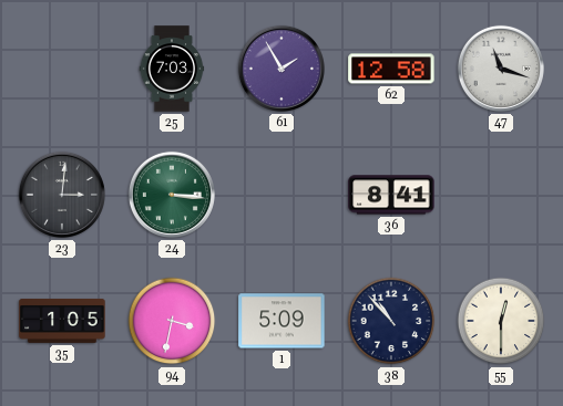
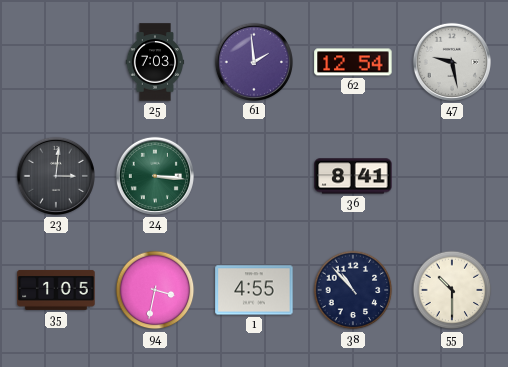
61: 1:55 -> 1:59 (254, 62)
62: 12:58 -> 12:54 (353, 62)
47: 11:18 -> 9:28 (452, 62)
1: 5:09 -> 4:55 (254, 290)
55: 12:30 -> 10:30 (452, 290)
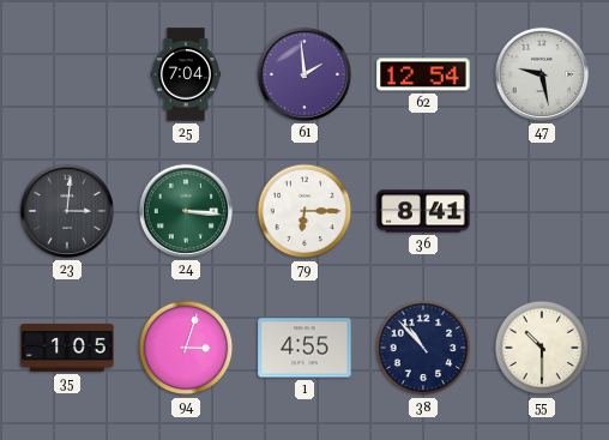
25: 7:03 -> 7:04 (186, 74)
79: none -> 6:15 (304, 211)
94: 3:32 -> 3:03 (186, 348)
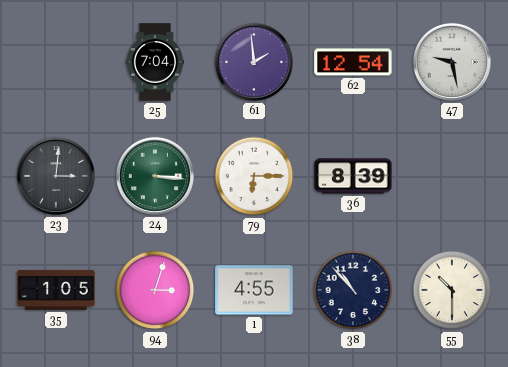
36: 8:41 -> 8:39 (353, 176)
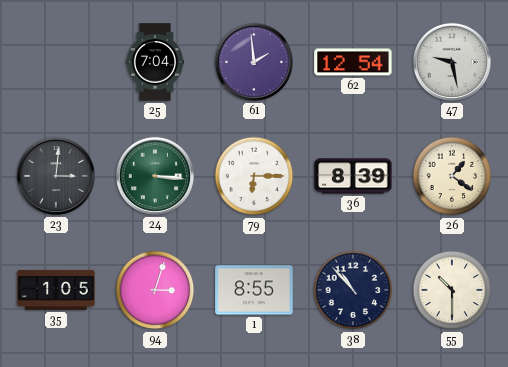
26: none -> 1:21 (452, 176)
1: 4:55 -> 8:55 (254, 290)
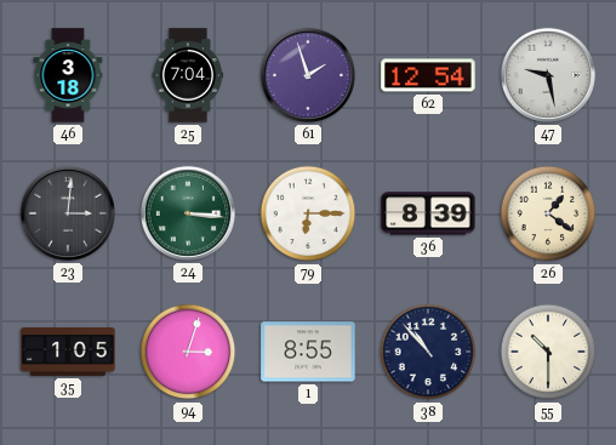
46: none -> 3:18 (68, 75)
61: 1:59 -> 1:57 (308, 75)
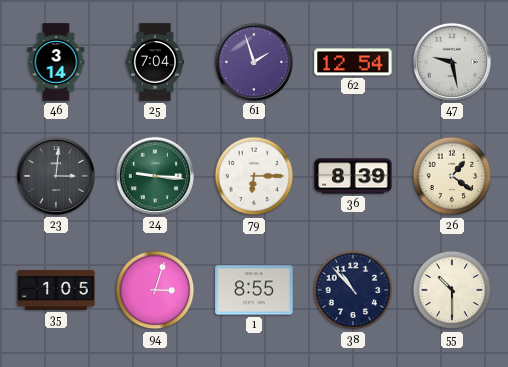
46: 3:18 -> 3:14 (56, 62)
24: 3:16 -> 9:16 (155, 176)
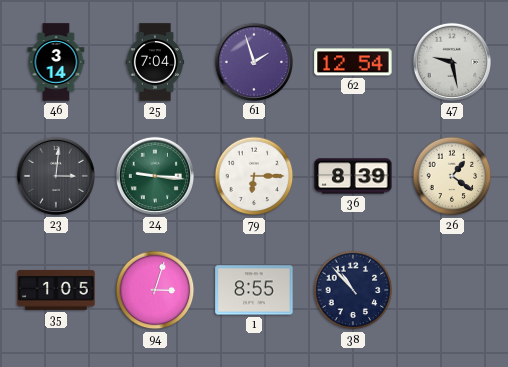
55: 10:30 -> none (452, 290)
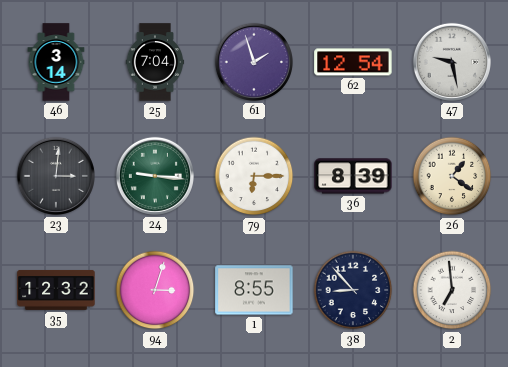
35: 1:05 -> 12:32 (56, 290)
38: 10:53 -> 8:53 (353, 290)
2: none -> 6:59 (452, 290)
